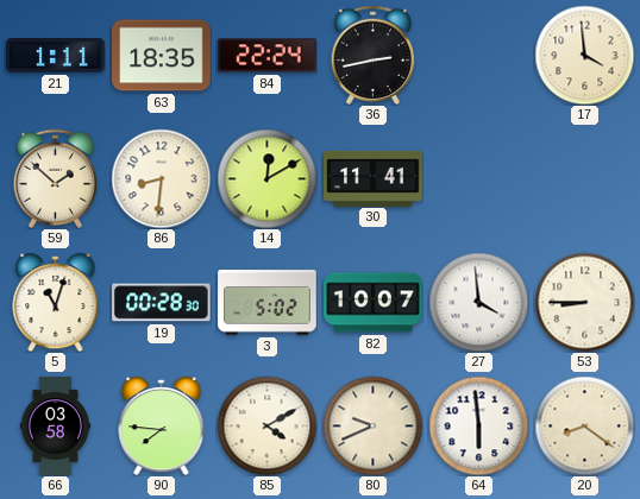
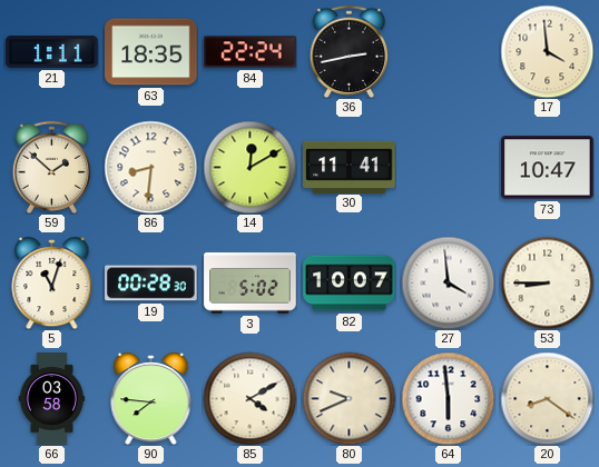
73: none -> 10:47 (548, 168)
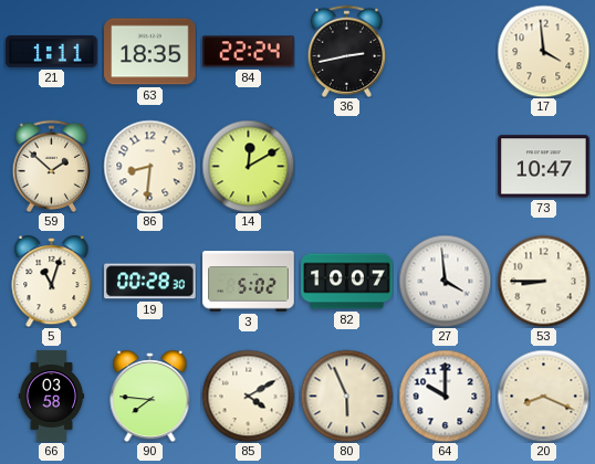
30: 11:41 -> none (350, 167)
80: 9:41 -> 5:56 (346, 396)
64: 5:59 -> 10:00 (445, 396)
20: 8:21 -> 8:19 (543, 396)
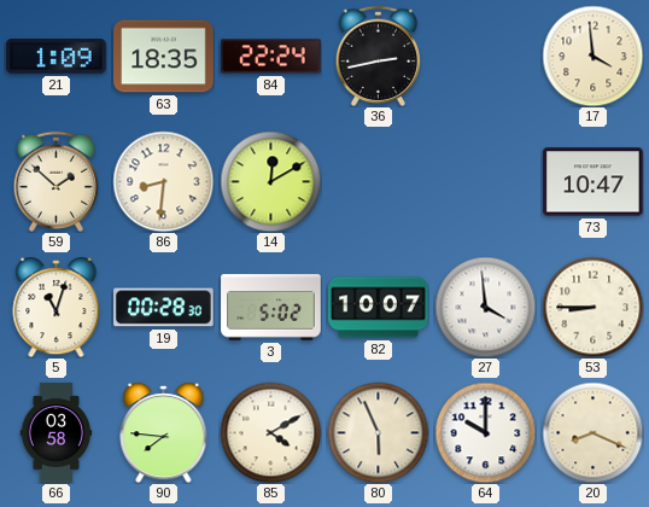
21: 1:11 -> 1:09 (57, 57)
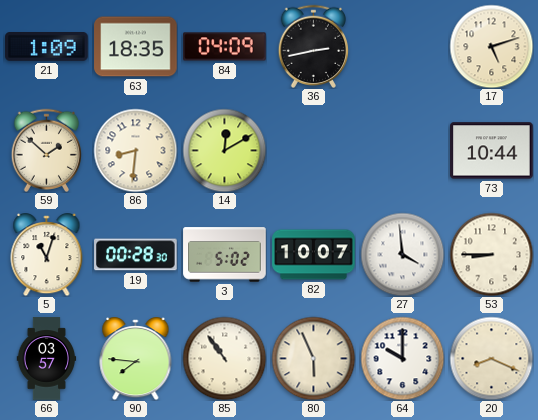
84: 22:24 -> 04:09 (225, 47)
17: 3:59 -> 5:12 (491, 46)
73: 10:47 -> 10:44 (492, 151)
66: 03:58 -> 03:57 (47, 359)
85: 4:10 -> 10:54 (224, 358)
